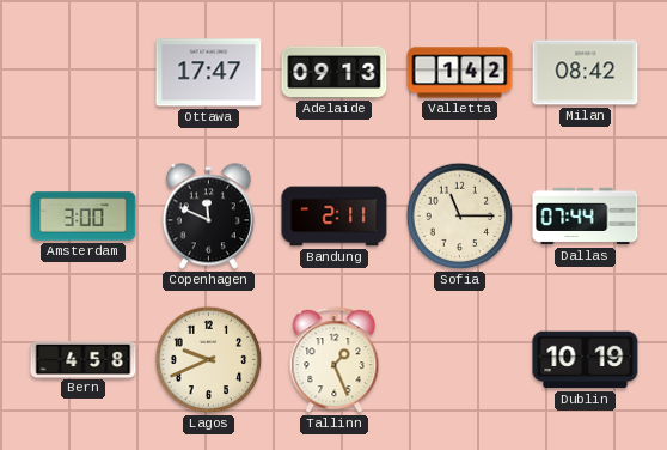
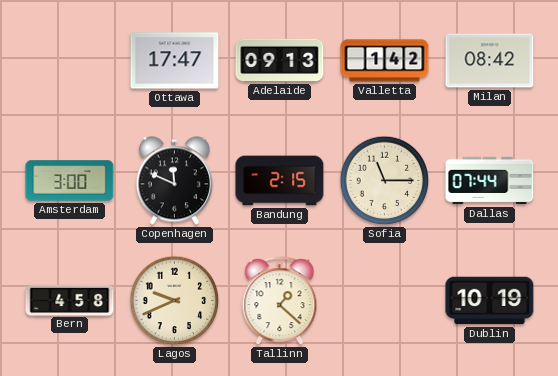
Bandung: 2:11 -> 2:15 (280, 181)
Tallinn: 1:26 -> 1:22 (280, 301)
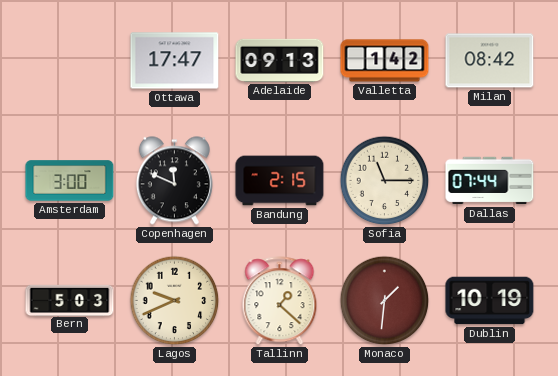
Bern: 4:58 -> 5:03 (70, 300)
Monaco: none -> 1:31 (385, 301)
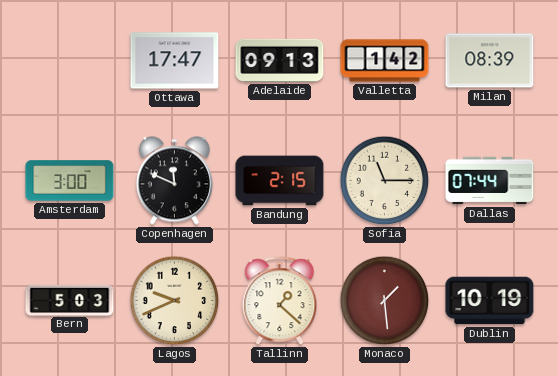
Milan: 08:42 -> 08:39 (490, 61)
Monaco: 1:31 -> 1:29 (385, 301)
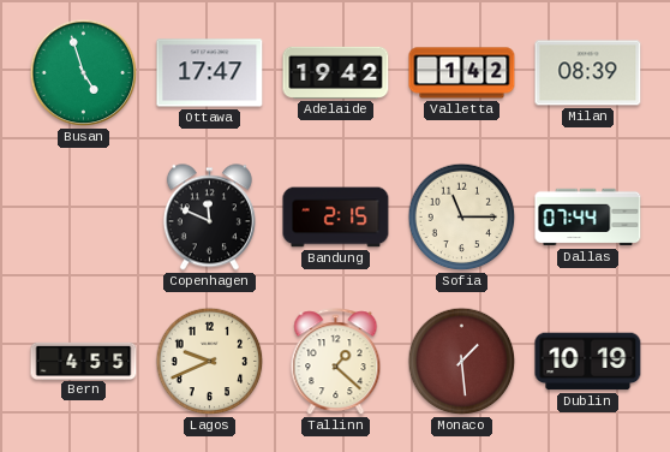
Busan: none -> 4:57 (84, 73)
Adelaide: 09:13 -> 19:42 (336, 72)
Amsterdam: 3:00 -> none (70, 181)
Bern: 5:03 -> 4:55 (84, 361)
